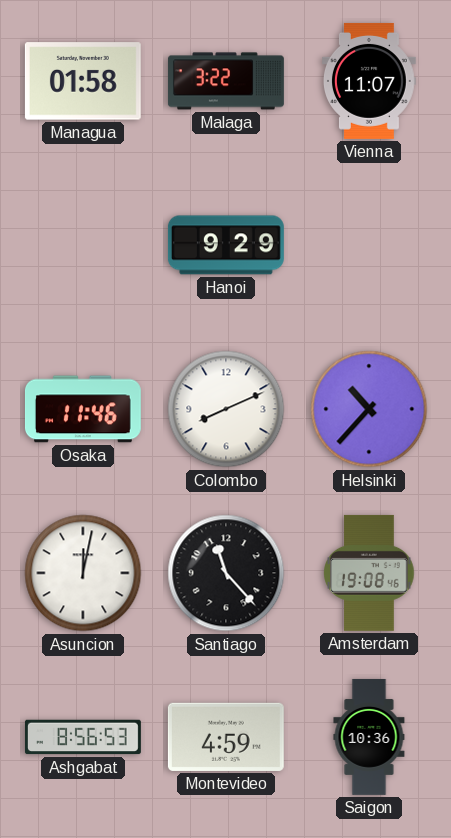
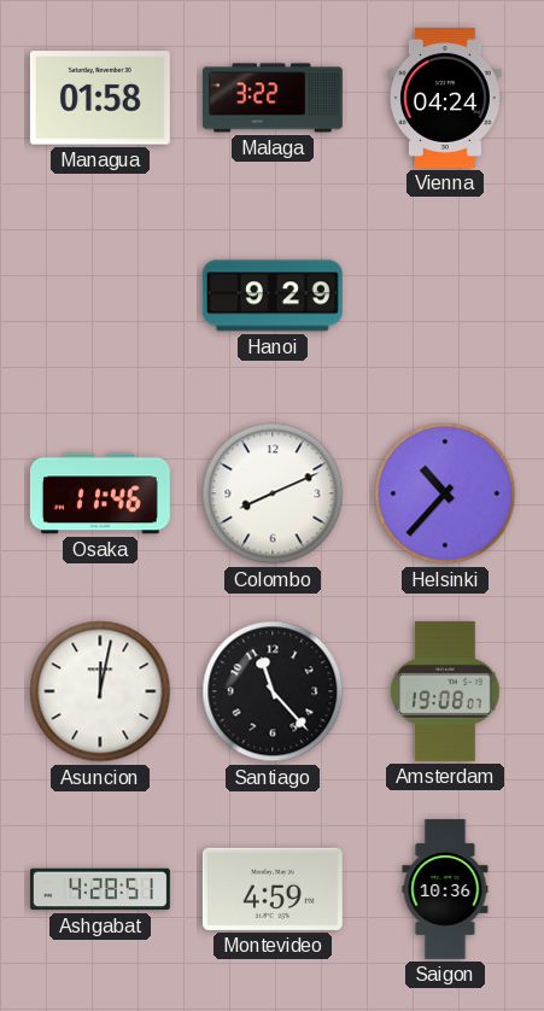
Vienna: 11:07 -> 04:24 (446, 98)
Amsterdam: 19:08:46 -> 19:08:07 (445, 691)
Ashgabat: 8:56 -> 4:28 (100, 889)
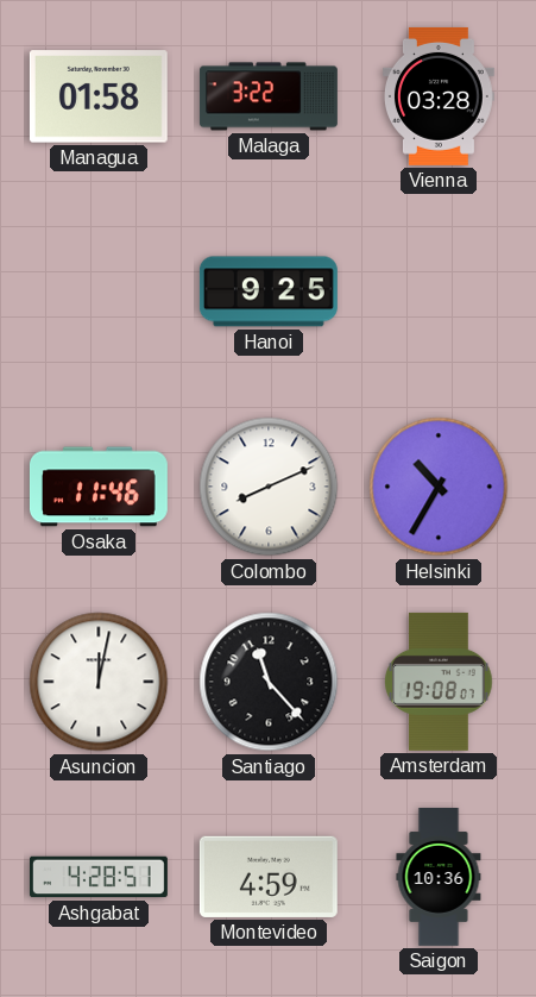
Vienna: 04:24 -> 03:28 (440, 96)
Hanoi: 9:29 -> 9:25 (269, 291)
Helsinki: 10:37 -> 10:35 (439, 487)
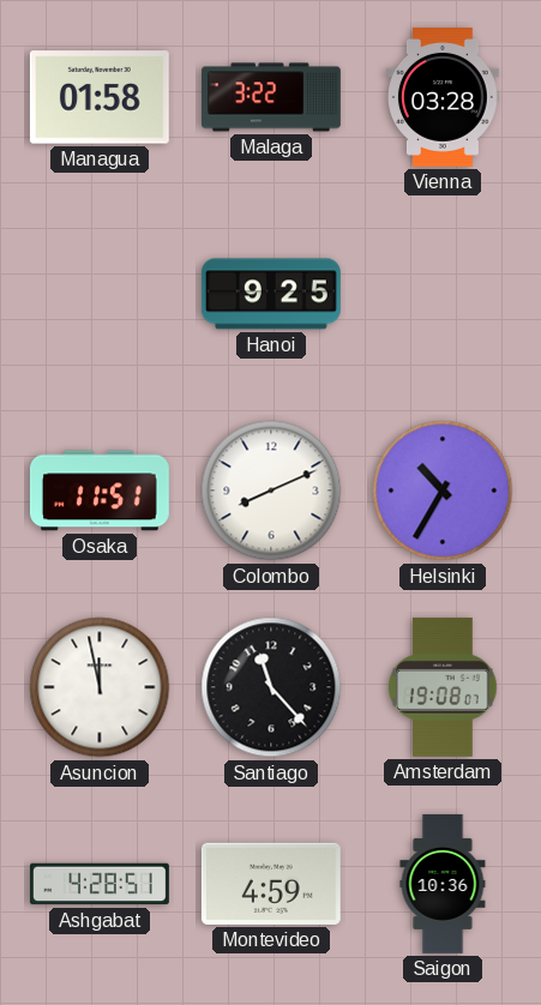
Osaka: 11:46 -> 11:51 (100, 491)
Asuncion: 12:02 -> 11:58 (100, 687)
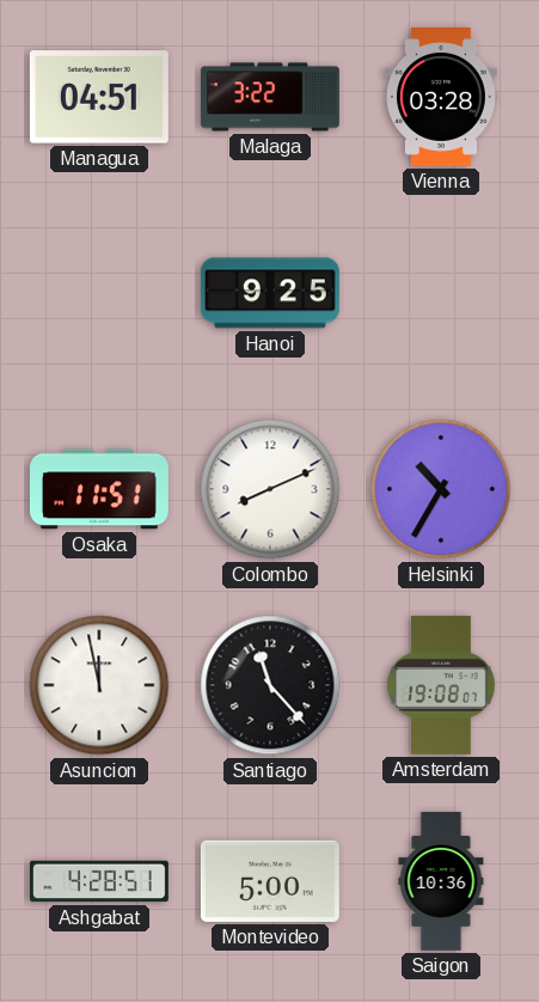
Managua: 01:58 -> 04:51 (99, 97)
Montevideo: 4:59 -> 5:00 (270, 881)
